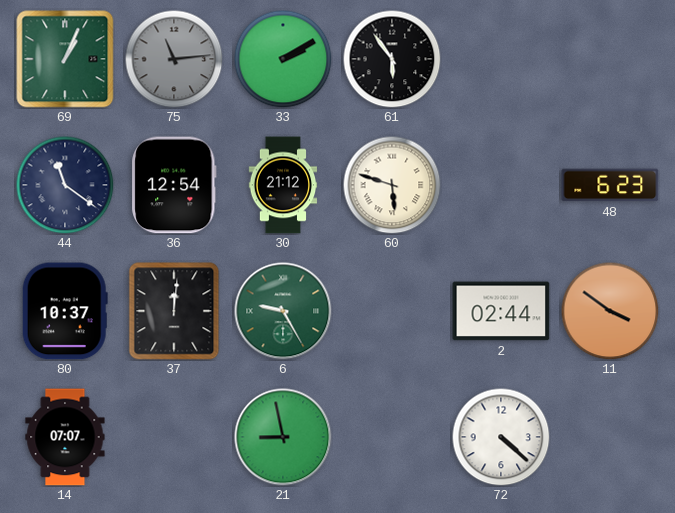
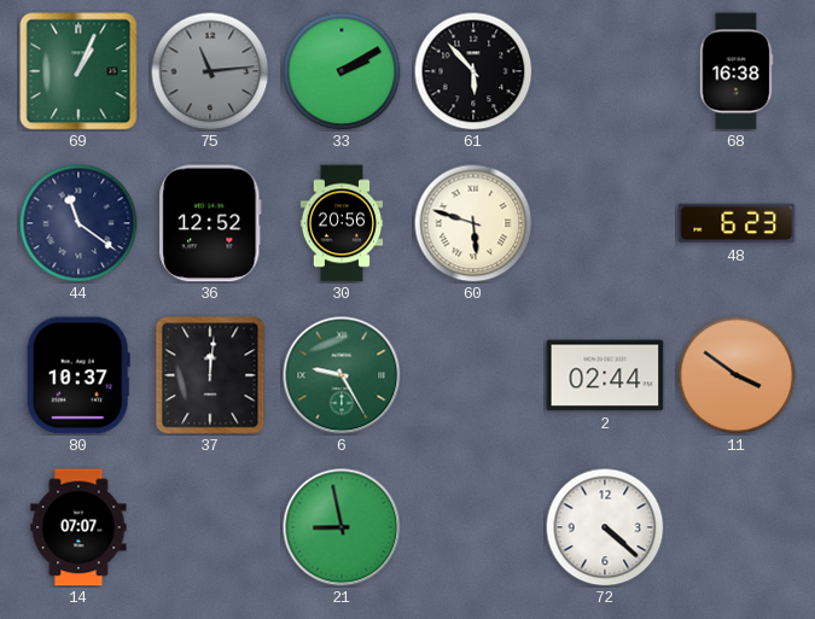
61: 5:54 -> 5:53 (473, 71)
68: none -> 16:38 (737, 71)
36: 12:54 -> 12:52 (210, 223)
30: 21:12 -> 20:56 (342, 223)
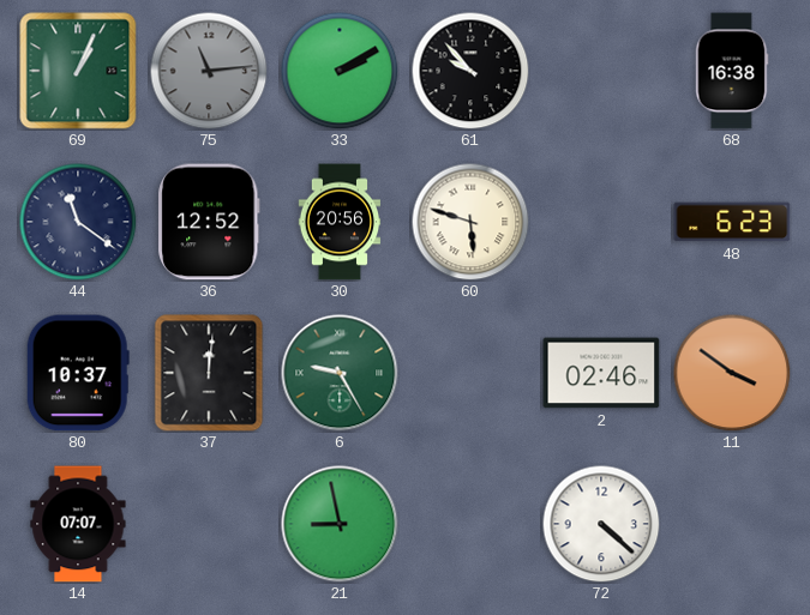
61: 5:53 -> 9:53 (470, 71)
2: 02:44 -> 02:46 (601, 373)
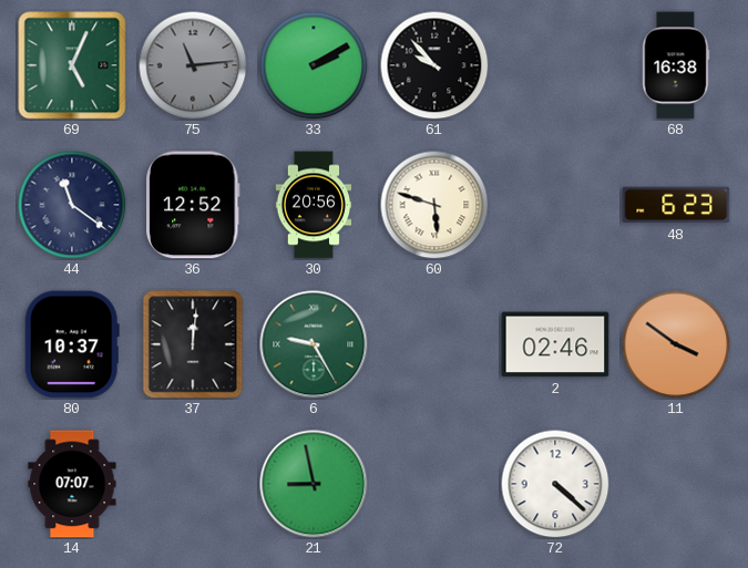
69: 1:04 -> 5:04 (72, 65)
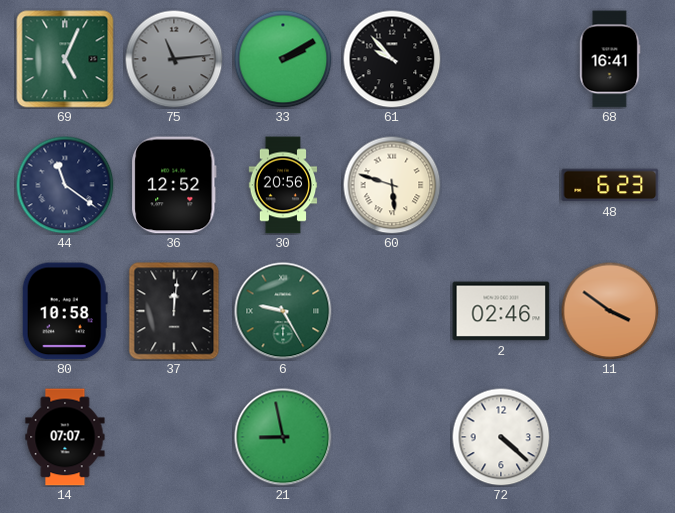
68: 16:38 -> 16:41 (610, 59)
80: 10:37 -> 10:58 (65, 311)
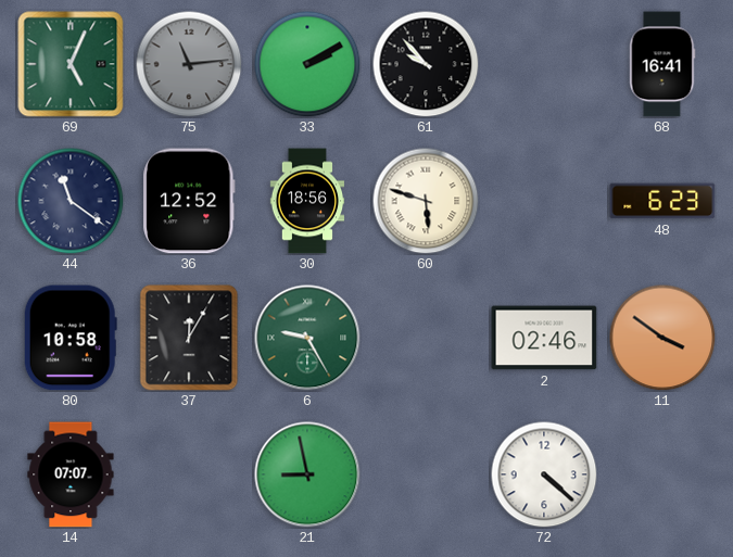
30: 20:56 -> 18:56 (307, 201)
37: 12:01 -> 12:05 (189, 338)
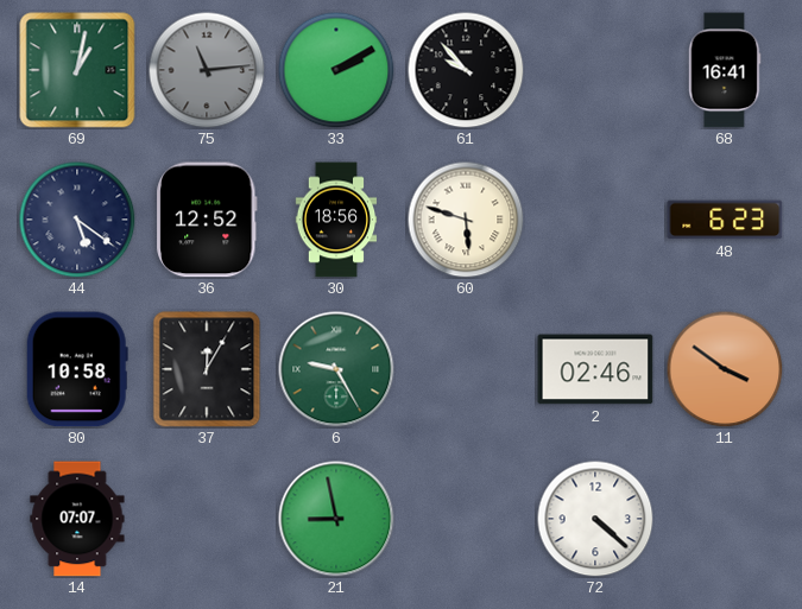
69: 5:04 -> 1:02 (77, 70)
44: 11:21 -> 5:21 (77, 220)
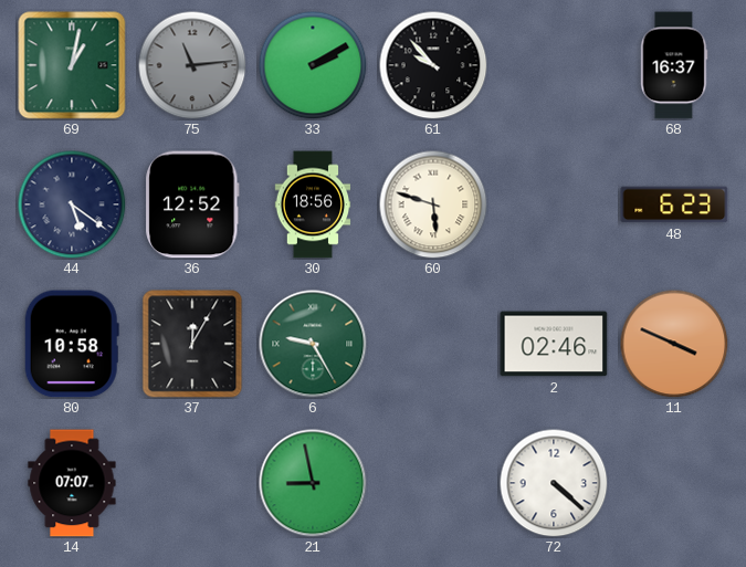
68: 16:41 -> 16:37 (674, 65)
11: 3:51 -> 3:49 (674, 344)
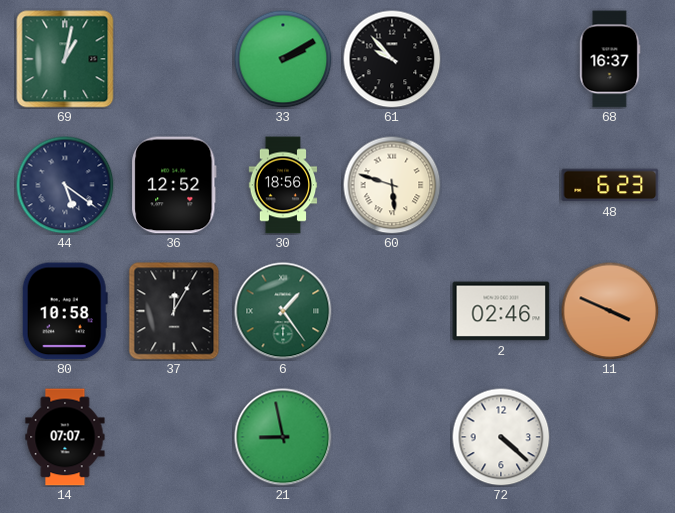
75: 11:14 -> none (192, 65)
6: 9:25 -> 1:24 (283, 311)
